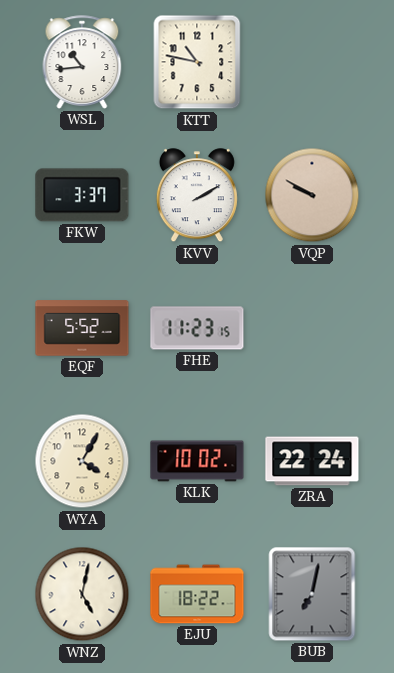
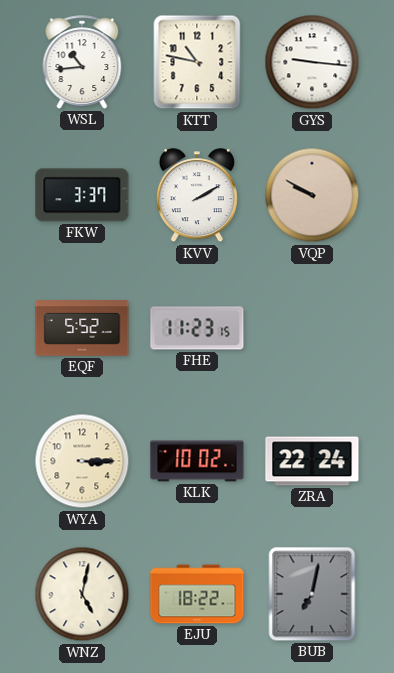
GYS: none -> 9:16 (312, 62)
WYA: 4:05 -> 3:15 (82, 461)
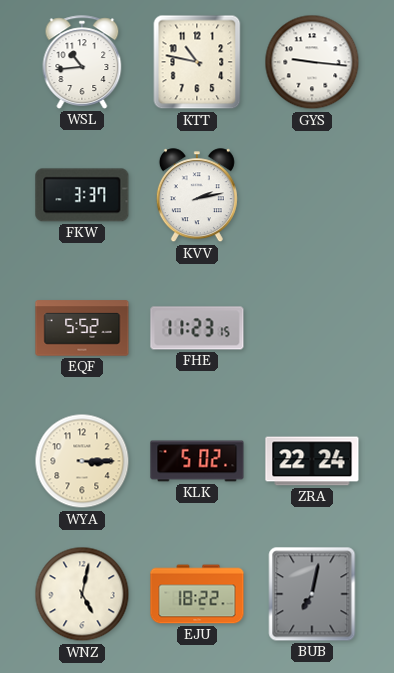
KVV: 2:10 -> 2:13 (197, 196)
VQP: 9:50 -> none (312, 195)
KLK: 10:02 -> 5:02 (197, 461)
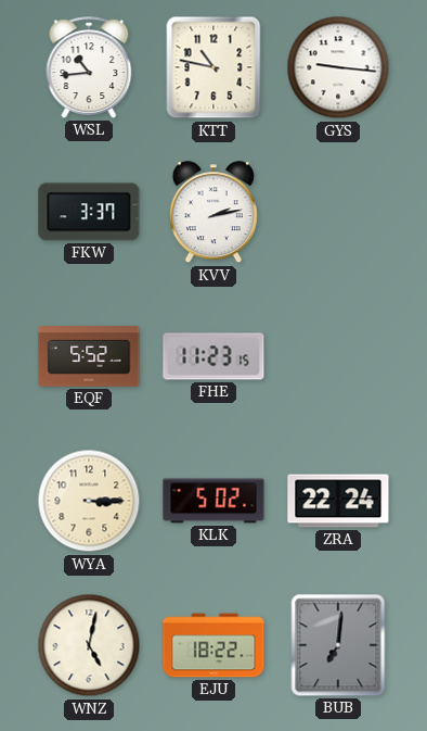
BUB: 7:02 -> 7:01 (338, 645)
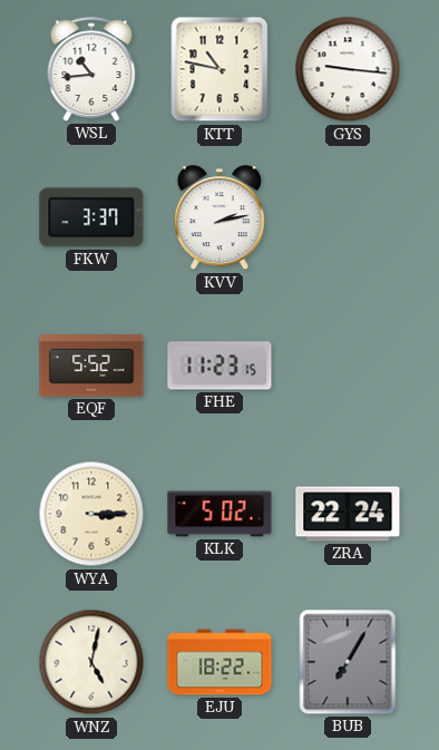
BUB: 7:01 -> 7:05 (348, 662)
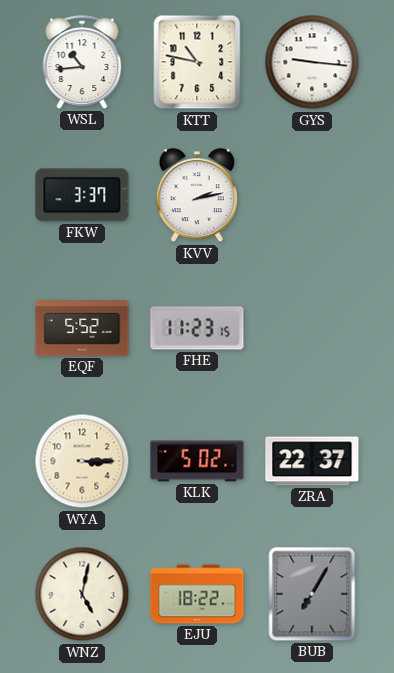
ZRA: 22:24 -> 22:37 (312, 461)
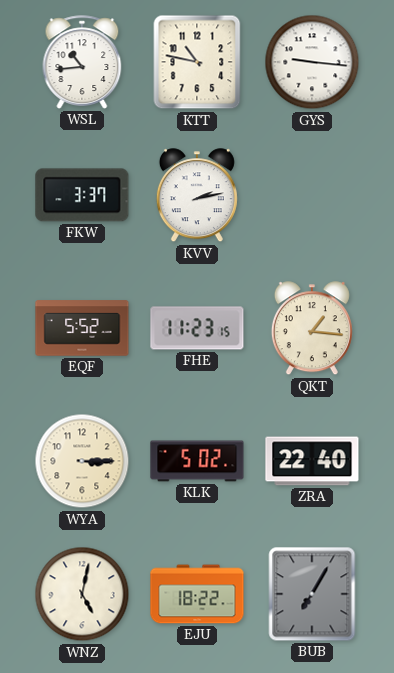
QKT: none -> 1:16 (312, 329)
ZRA: 22:37 -> 22:40 (312, 461)
